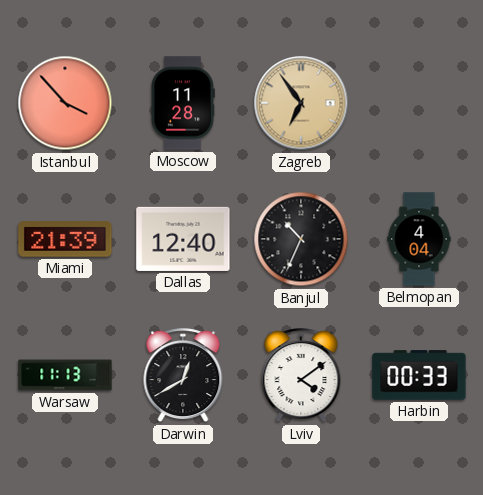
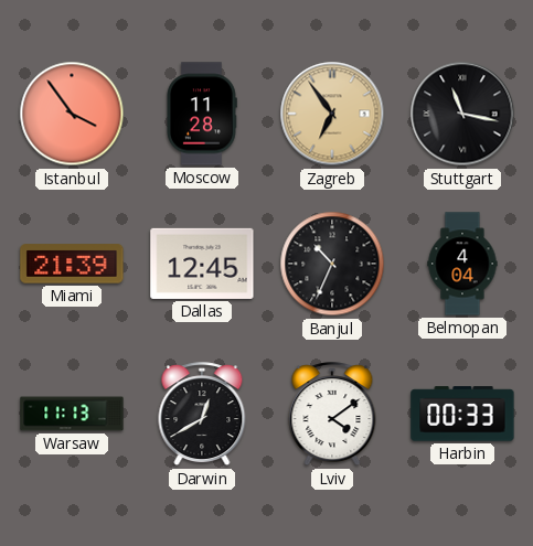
Istanbul: 3:53 -> 3:54 (72, 114)
Stuttgart: none -> 11:17 (462, 114)
Dallas: 12:40 -> 12:45 (202, 264)
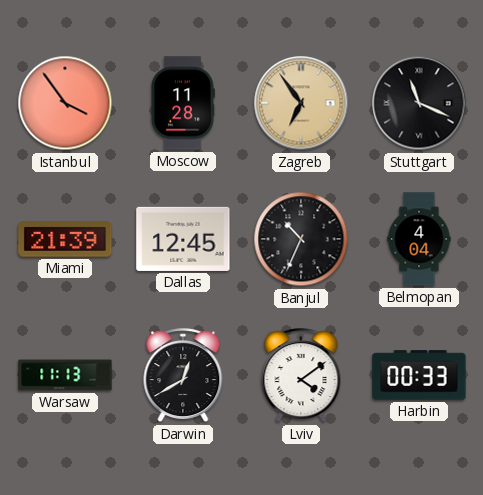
Stuttgart: 11:17 -> 11:19 (419, 103)
